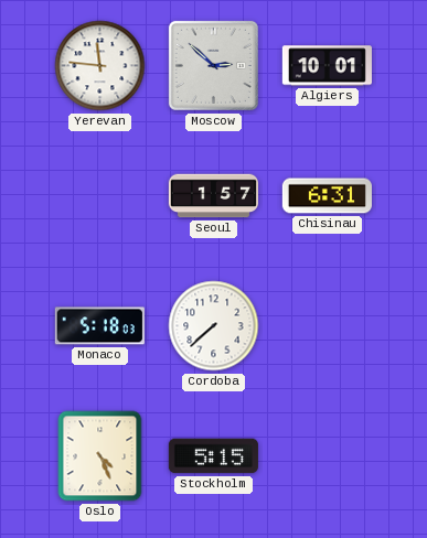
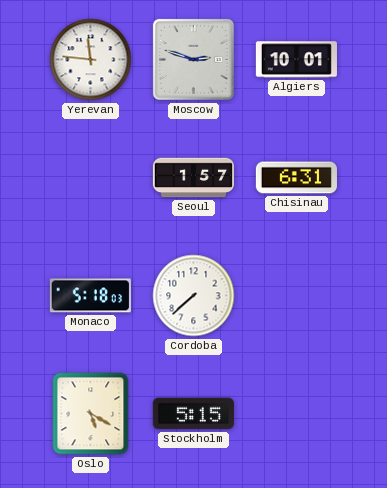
Moscow: 2:52 -> 2:48 (193, 59)
Oslo: 4:26 -> 5:20 (91, 414)
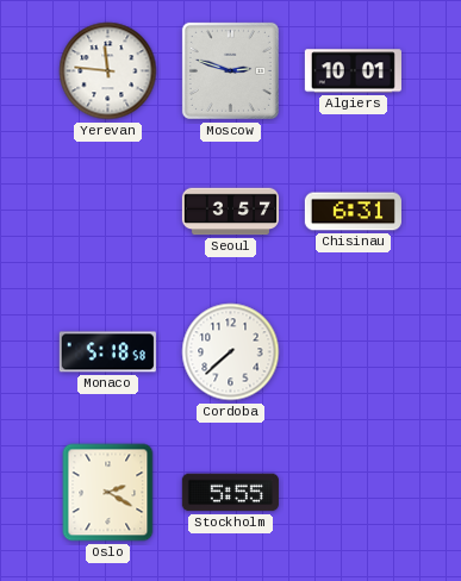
Seoul: 1:57 -> 3:57 (230, 212)
Monaco: 5:18:03 -> 5:18:58 (107, 352)
Oslo: 5:20 -> 2:20 (108, 493)
Stockholm: 5:15 -> 5:55 (230, 493)
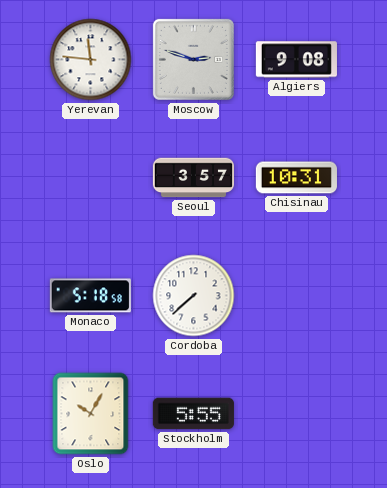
Algiers: 10:01 -> 9:08 (296, 60)
Chisinau: 6:31 -> 10:31 (296, 178)
Oslo: 2:20 -> 10:05 (91, 414)
